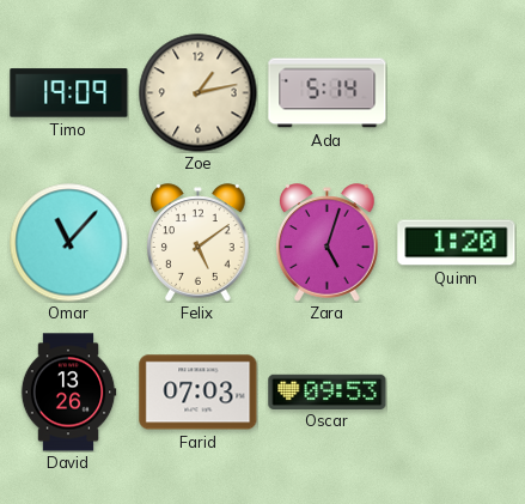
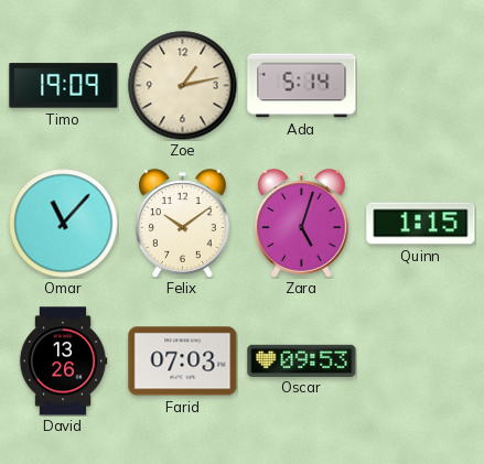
Felix: 5:09 -> 10:09 (183, 224)
Quinn: 1:20 -> 1:15 (421, 224)
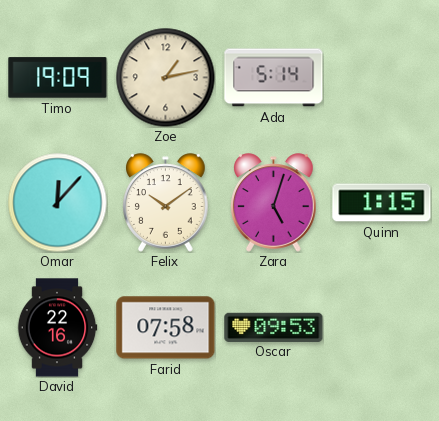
Omar: 11:07 -> 12:07 (58, 203)
David: 13:26 -> 22:16 (57, 328)
Farid: 07:03 -> 07:58 (166, 328)
